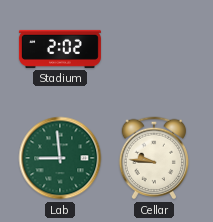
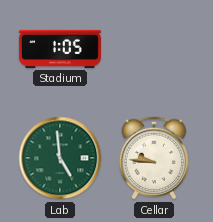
Stadium: 2:02 -> 1:05 (60, 49)
Lab: 8:59 -> 4:59 (60, 158)
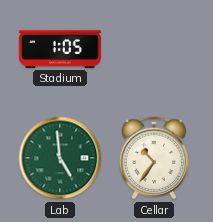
Cellar: 9:46 -> 10:36 (154, 158)
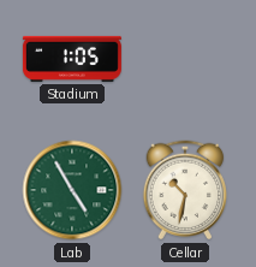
Lab: 4:59 -> 4:55 (72, 190)
Cellar: 10:36 -> 10:32 (185, 190)
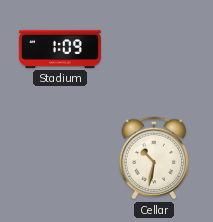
Stadium: 1:05 -> 1:09 (60, 49)
Lab: 4:55 -> none (72, 190)
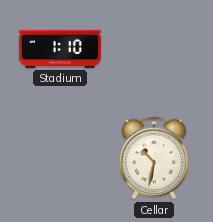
Stadium: 1:09 -> 1:10 (60, 49)
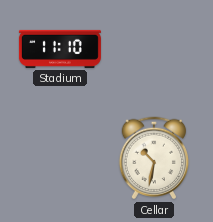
Stadium: 1:10 -> 11:10 (60, 49)
